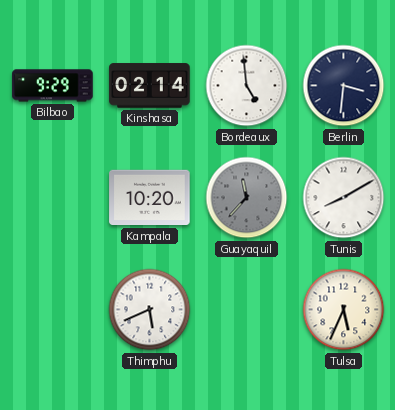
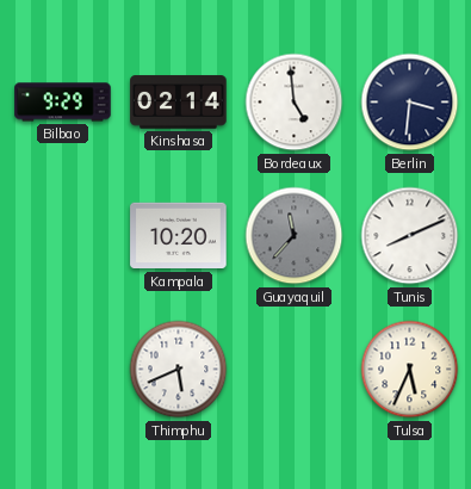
Tunis: 8:10 -> 8:11 (410, 236)
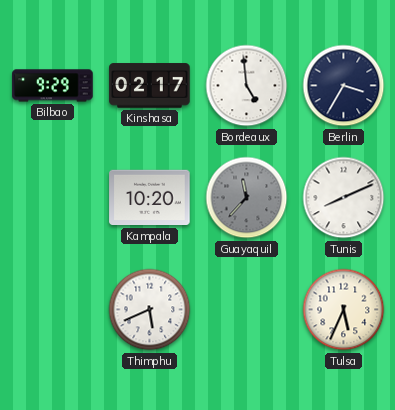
Kinshasa: 02:14 -> 02:17 (150, 86)
Berlin: 3:31 -> 3:35 (344, 86)
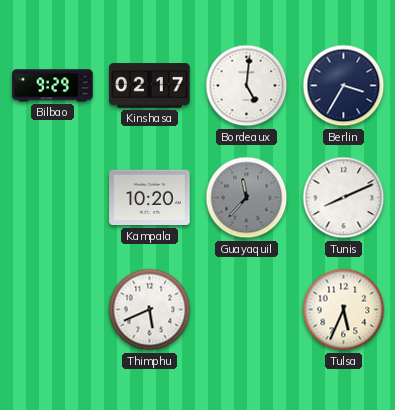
Bordeaux: 4:59 -> 5:01 (247, 86)
